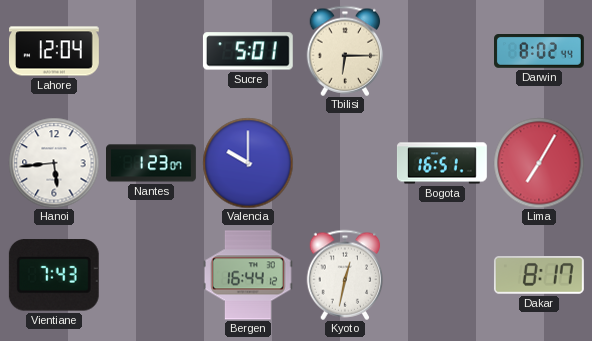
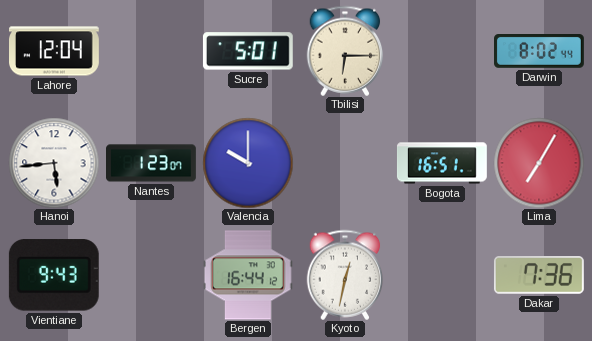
Vientiane: 7:43 -> 9:43 (54, 275)
Dakar: 8:17 -> 7:36 (539, 276)
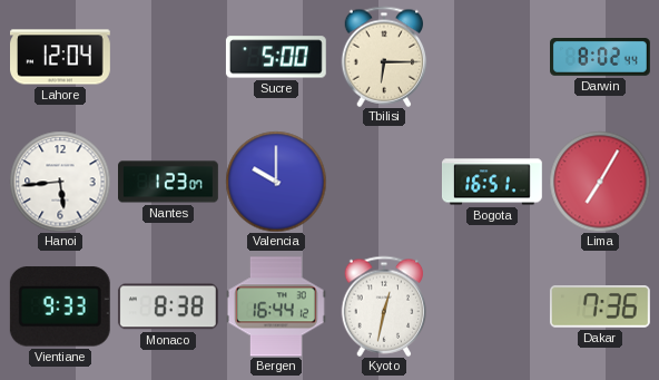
Sucre: 5:01 -> 5:00 (276, 57)
Vientiane: 9:43 -> 9:33 (60, 306)
Monaco: none -> 8:38 (168, 306)
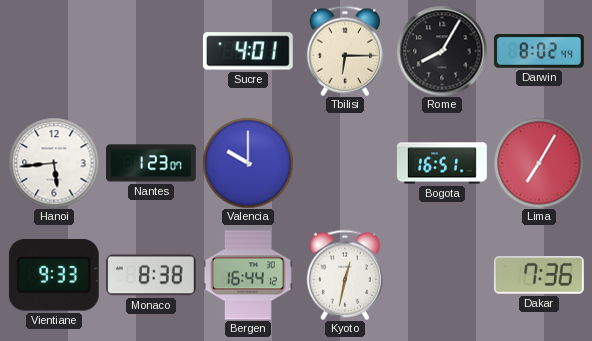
Lahore: 12:04 -> none (61, 57)
Sucre: 5:00 -> 4:01 (248, 51)
Rome: none -> 8:05 (442, 51)
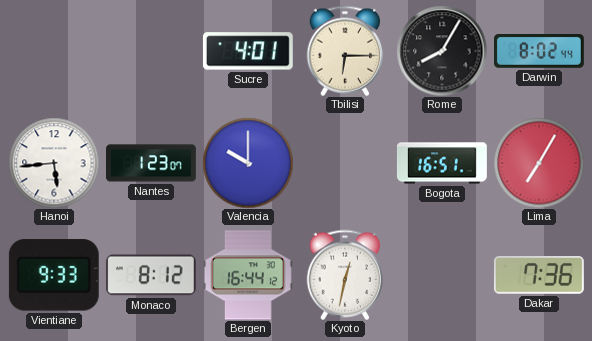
Monaco: 8:38 -> 8:12 (151, 275)
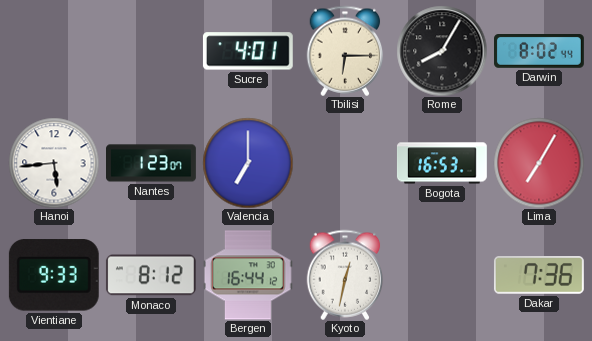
Valencia: 10:00 -> 7:00 (248, 163)
Bogota: 16:51 -> 16:53 (442, 163)
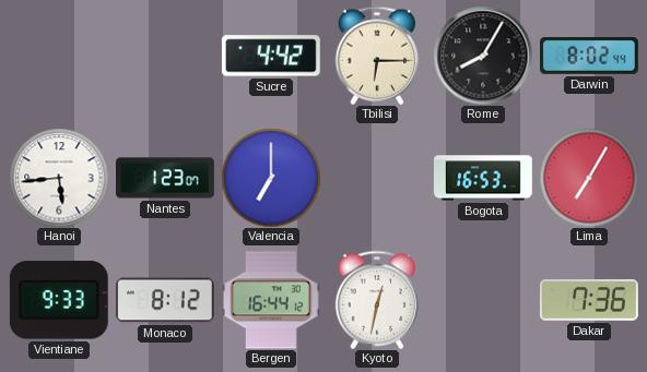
Sucre: 4:01 -> 4:42 (271, 56)
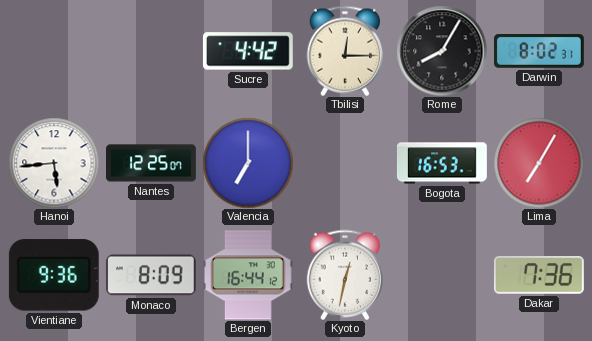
Tbilisi: 6:15 -> 12:15 (345, 51)
Darwin: 8:02:44 -> 8:02:31 (540, 52)
Nantes: 1:23 -> 12:25 (152, 163)
Vientiane: 9:33 -> 9:36 (54, 275)
Monaco: 8:12 -> 8:09 (151, 275)
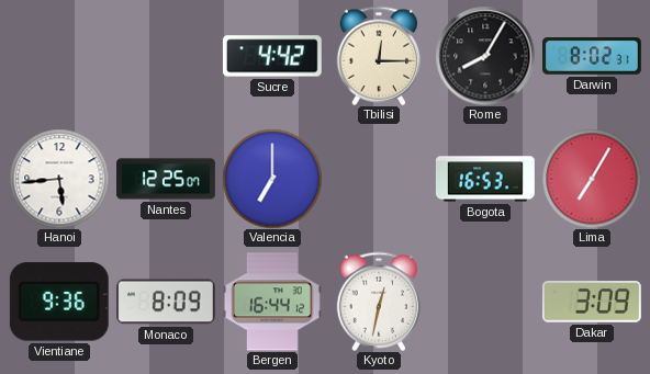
Dakar: 7:36 -> 3:09 (592, 303)
